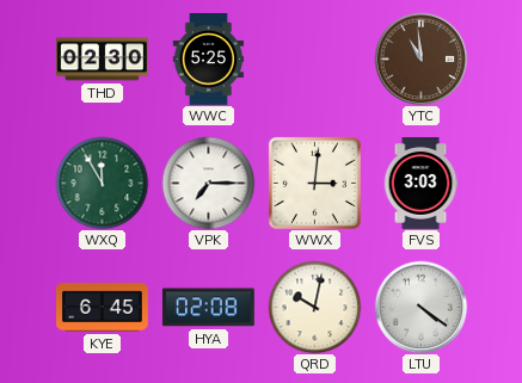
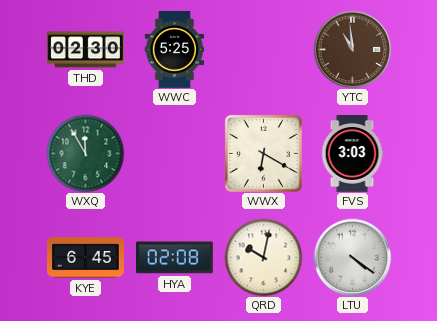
VPK: 7:15 -> none (208, 183)
WWX: 3:01 -> 6:20 (263, 153)
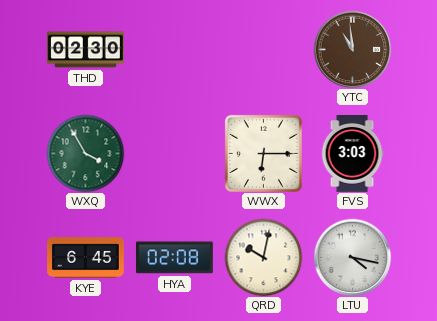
WWC: 5:25 -> none (175, 50)
WXQ: 11:55 -> 3:55 (85, 153)
WWX: 6:20 -> 6:15 (263, 153)
LTU: 4:21 -> 4:17 (352, 257)
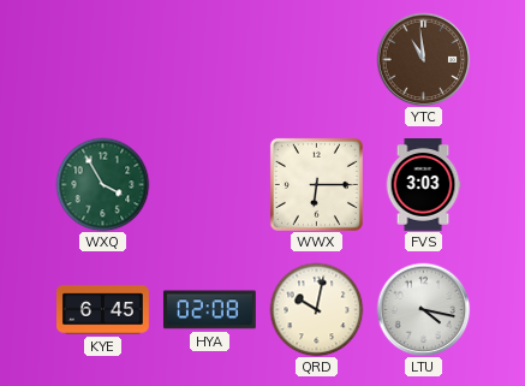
THD: 02:30 -> none (86, 50)
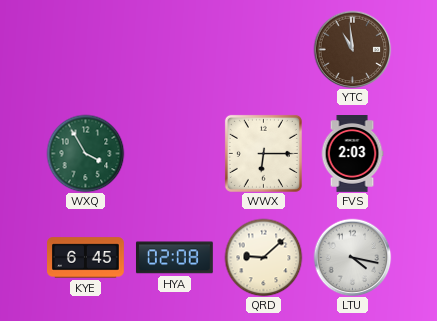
FVS: 3:03 -> 2:03 (352, 154)
QRD: 10:02 -> 9:08 (263, 257)
